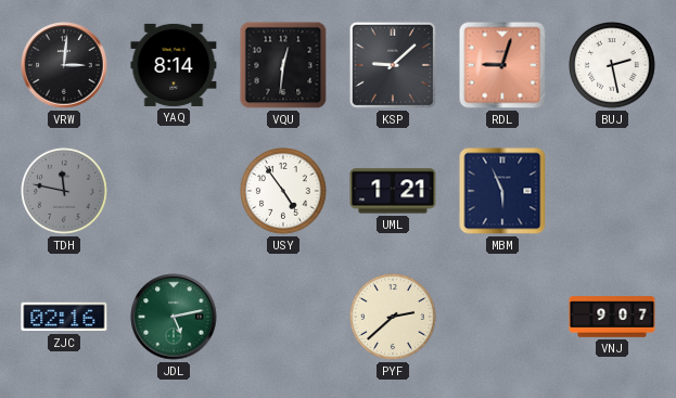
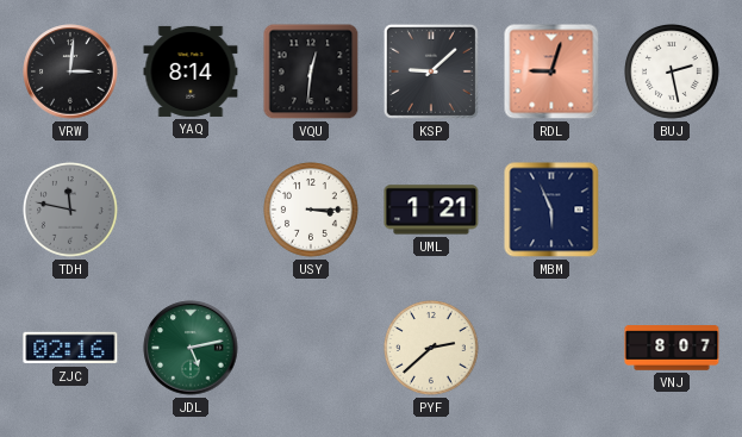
USY: 4:54 -> 3:15 (312, 211)
VNJ: 9:07 -> 8:07 (672, 348)
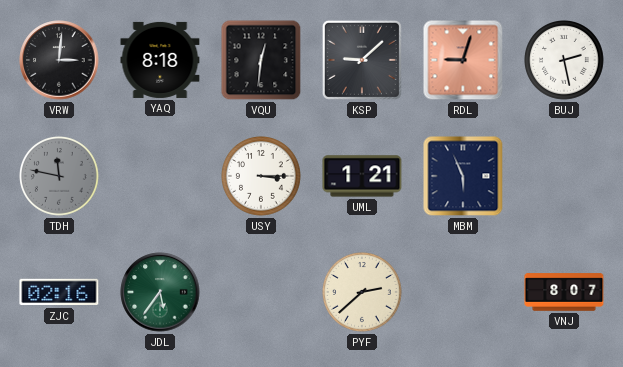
YAQ: 8:14 -> 8:18 (160, 60)
JDL: 5:13 -> 5:36 (160, 292)
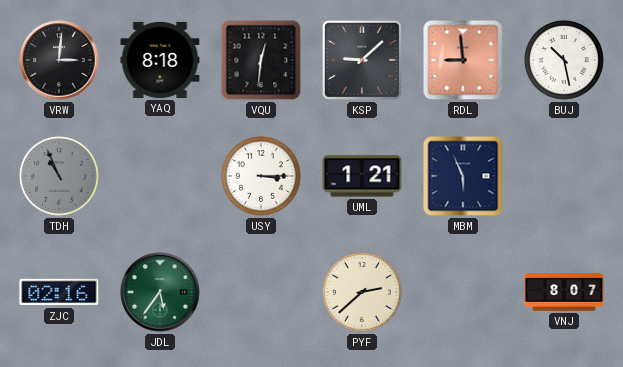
RDL: 9:03 -> 8:59 (463, 60)
BUJ: 2:28 -> 10:28 (565, 61)
TDH: 11:47 -> 10:56 (60, 177)
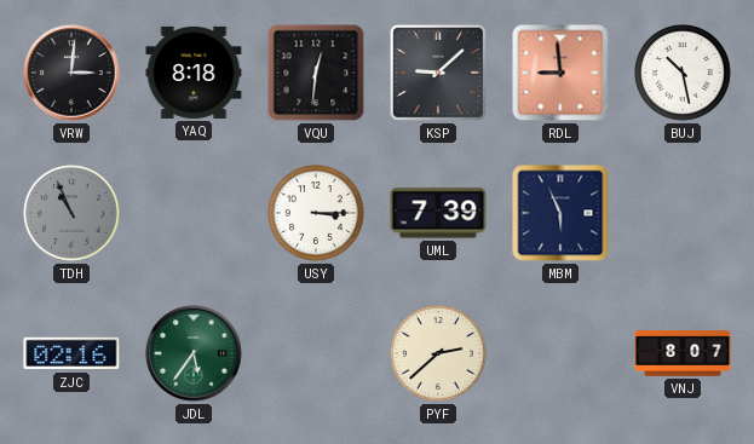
UML: 1:21 -> 7:39 (438, 213)
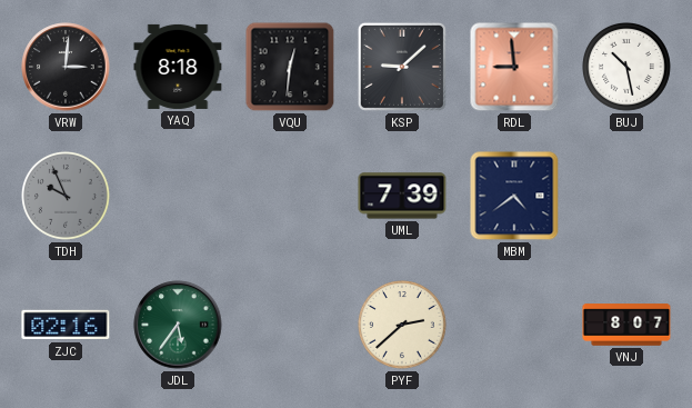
TDH: 10:56 -> 9:56 (67, 197)
USY: 3:15 -> none (317, 214)
MBM: 5:56 -> 4:39 (514, 196)
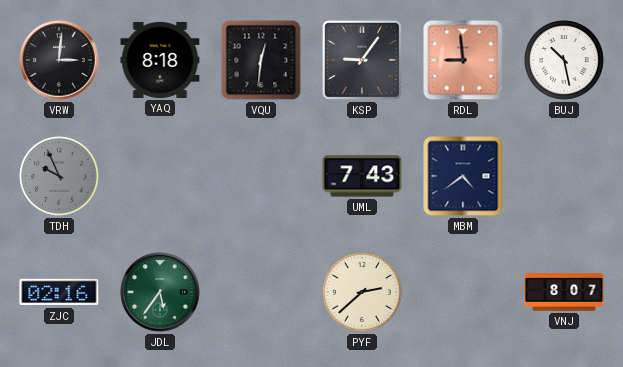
KSP: 9:08 -> 9:06 (362, 60)
UML: 7:39 -> 7:43 (362, 176)
